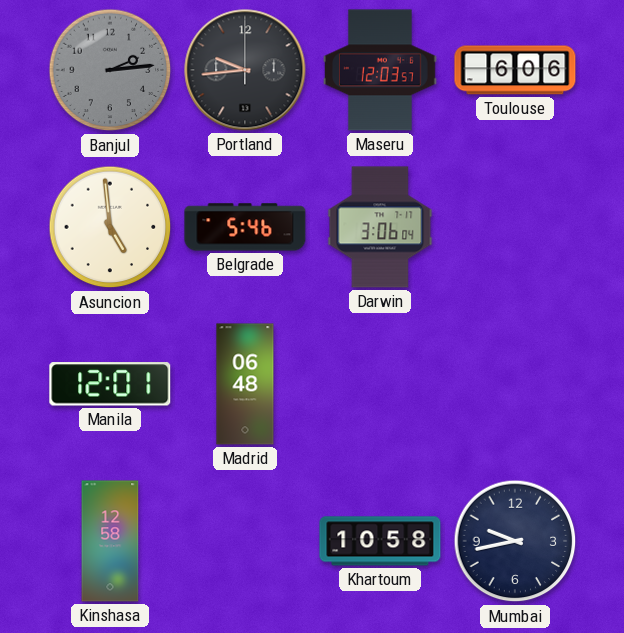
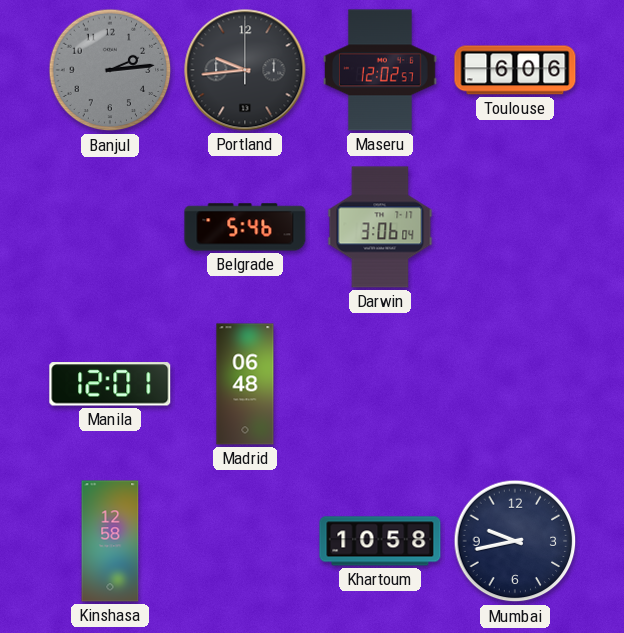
Maseru: 12:03 -> 12:02 (381, 70)
Asuncion: 4:59 -> none (110, 227)
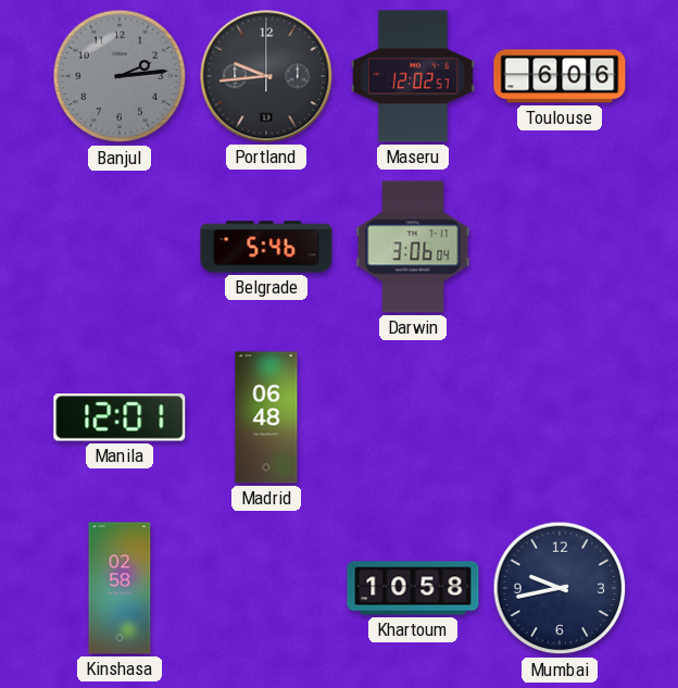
Kinshasa: 12:58 -> 02:58 (120, 588)
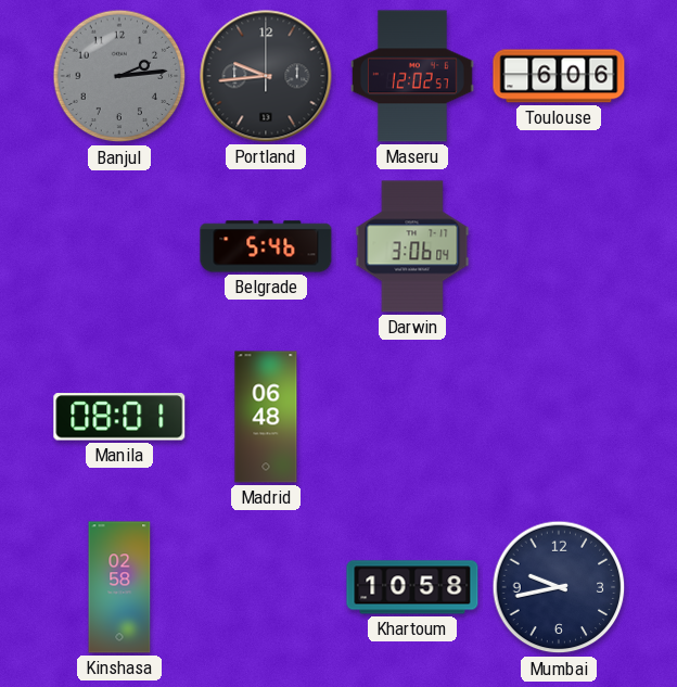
Manila: 12:01 -> 08:01 (119, 417)
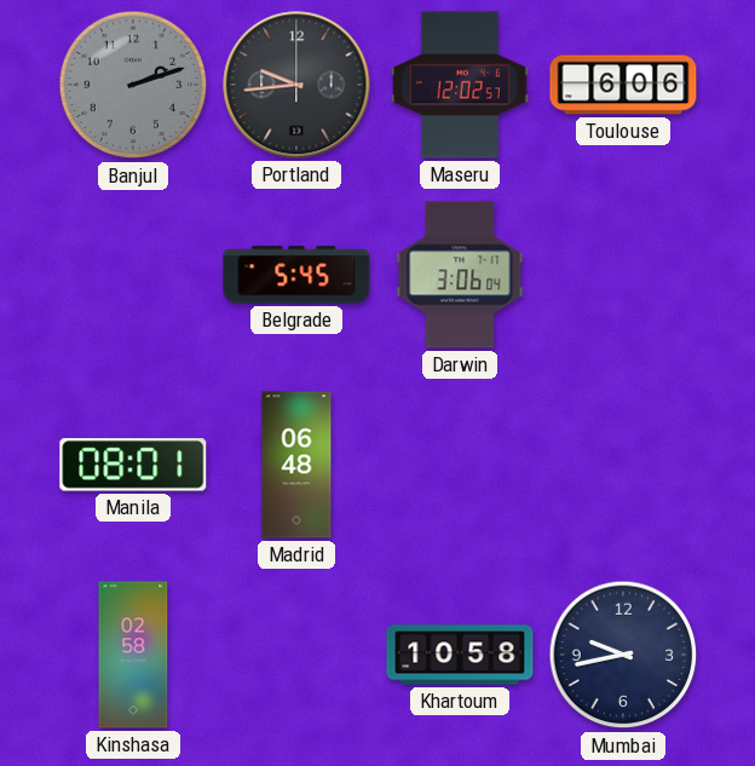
Banjul: 2:14 -> 2:12 (133, 85)
Belgrade: 5:46 -> 5:45 (296, 275)
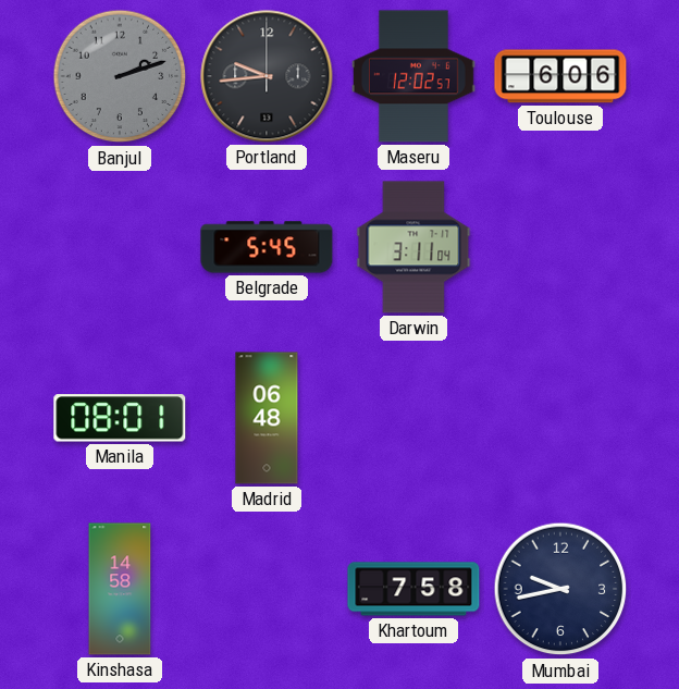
Darwin: 3:06 -> 3:11 (413, 247)
Kinshasa: 02:58 -> 14:58 (120, 589)
Khartoum: 10:58 -> 7:58 (413, 589)
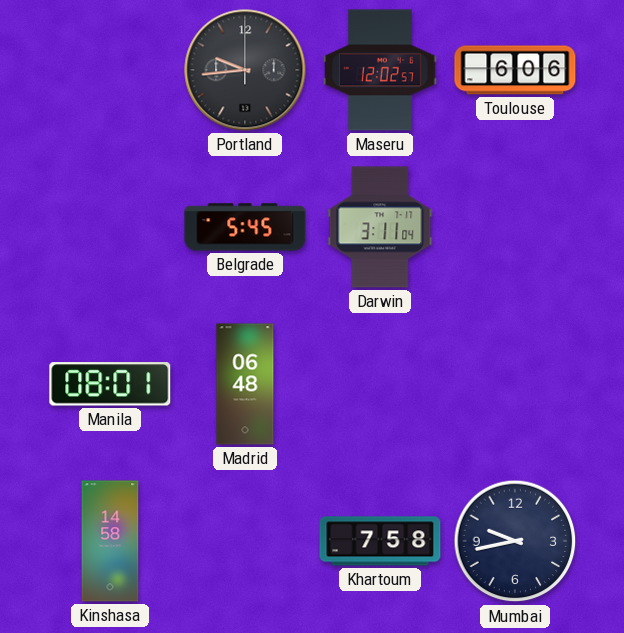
Banjul: 2:12 -> none (120, 76)
